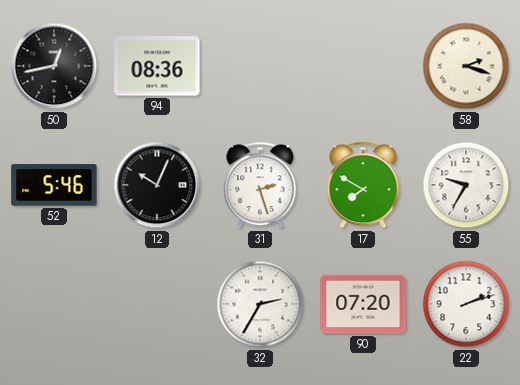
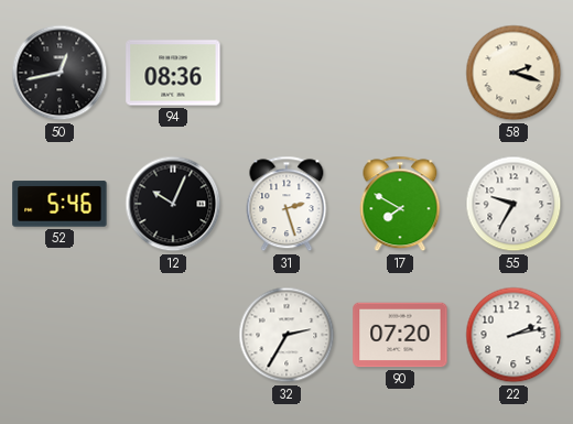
22: 2:12 -> 2:13 (513, 335)
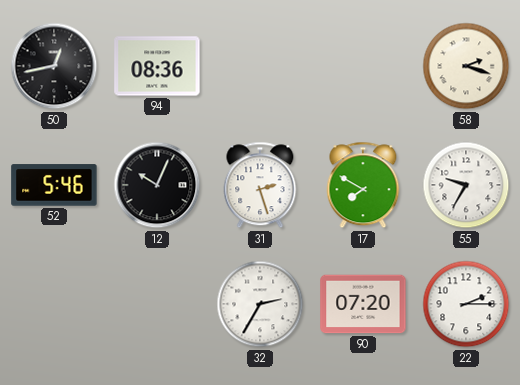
22: 2:13 -> 2:15 (466, 304)
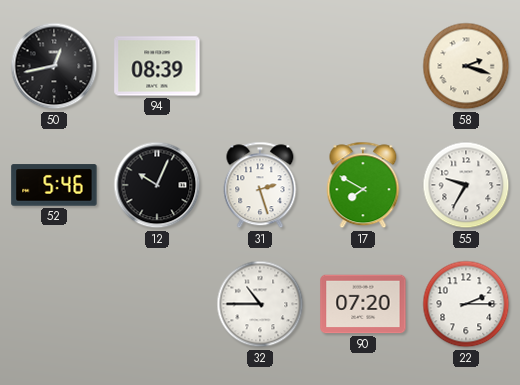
94: 08:36 -> 08:39 (157, 66)
32: 2:35 -> 10:45 (260, 304)
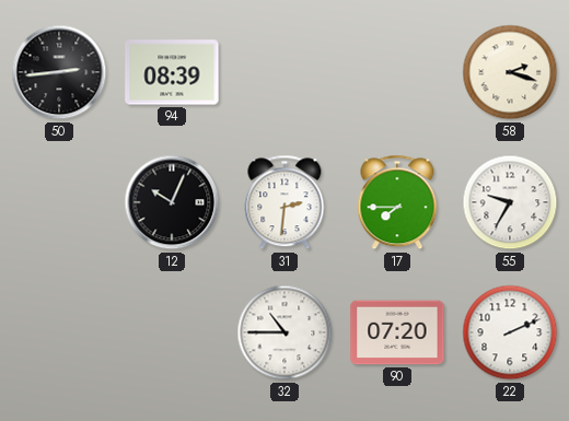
50: 12:43 -> 2:44 (59, 72)
52: 5:46 -> none (54, 185)
31: 2:27 -> 2:31 (284, 202)
17: 7:50 -> 7:45 (397, 202)
22: 2:15 -> 2:11 (510, 332)
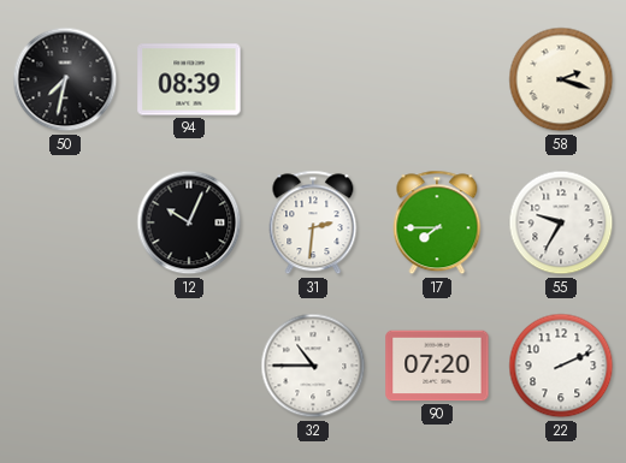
50: 2:44 -> 7:32 (65, 79)
